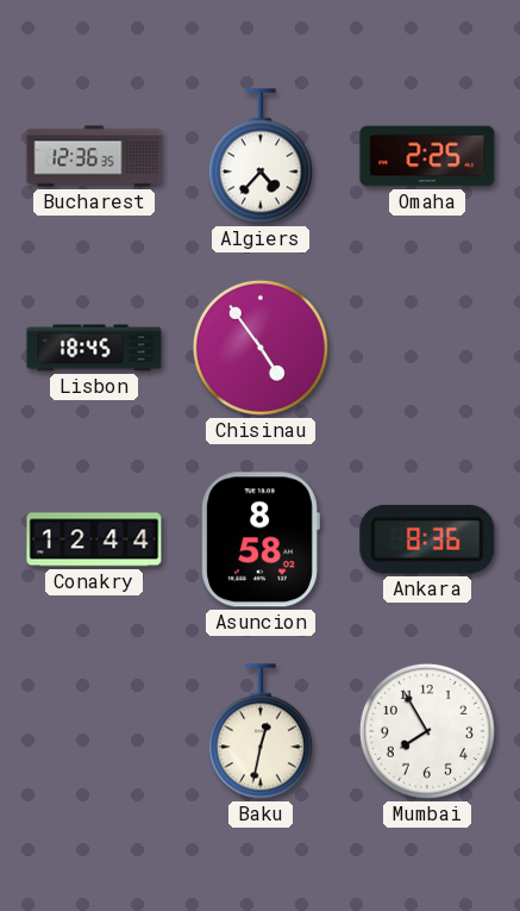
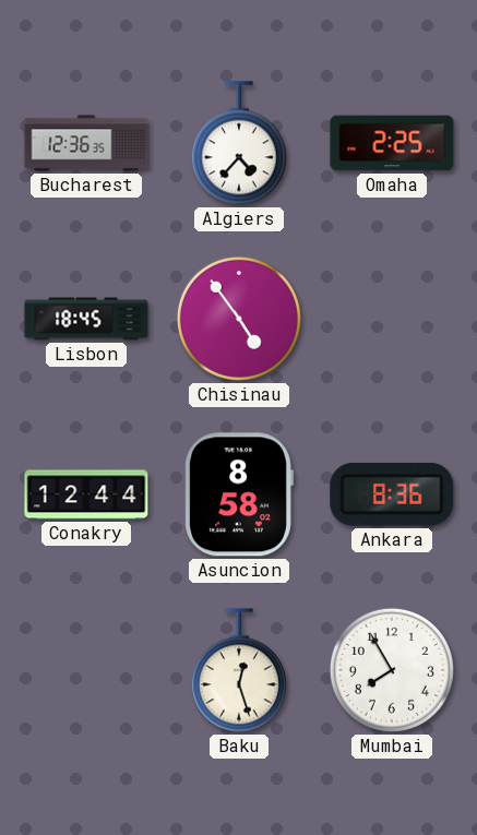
Baku: 12:32 -> 12:27 (239, 670)
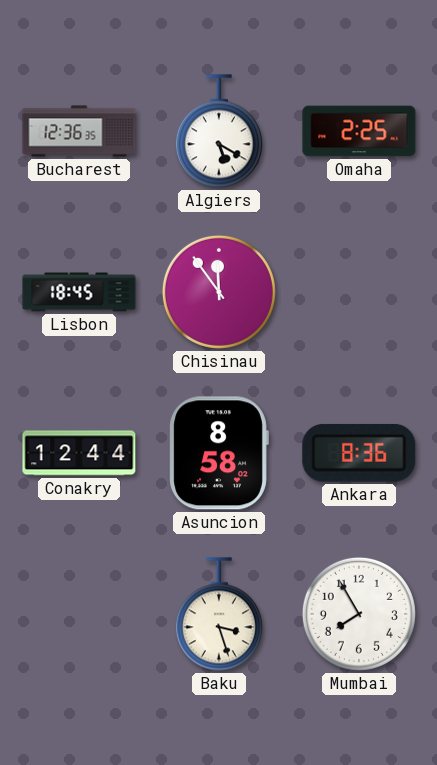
Algiers: 4:37 -> 5:20 (219, 131)
Chisinau: 4:54 -> 11:54 (219, 292)
Baku: 12:27 -> 3:27 (219, 614)
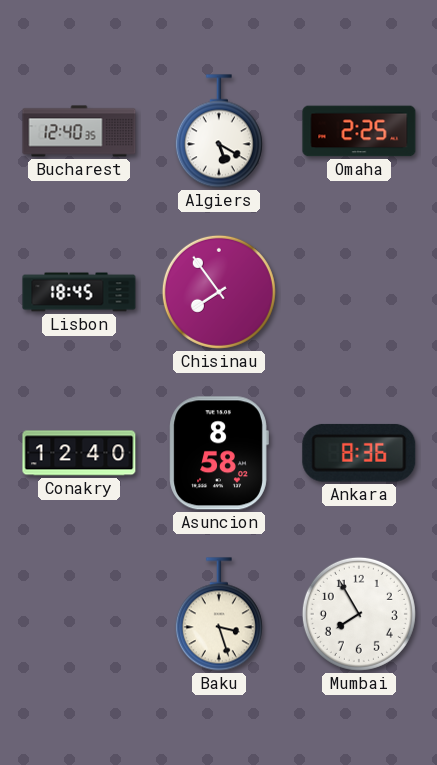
Bucharest: 12:36 -> 12:40 (79, 131)
Chisinau: 11:54 -> 7:54 (219, 292)
Conakry: 12:44 -> 12:40 (79, 453)
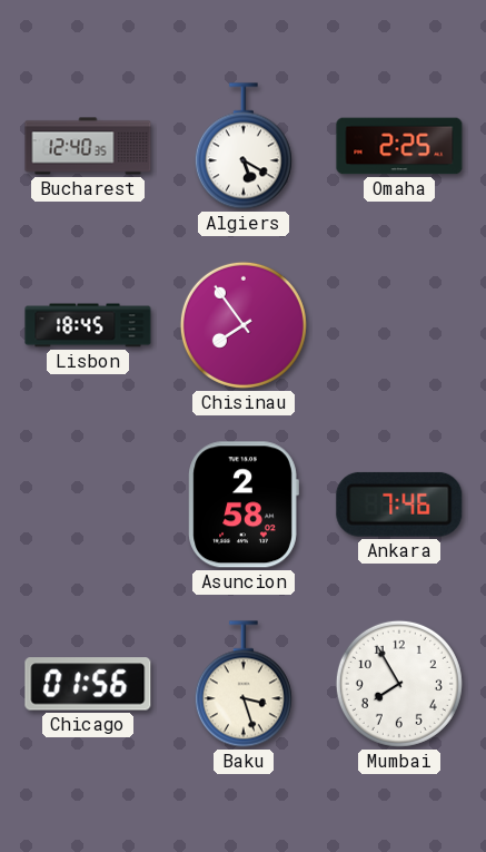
Conakry: 12:40 -> none (79, 453)
Asuncion: 8:58 -> 2:58 (244, 505)
Ankara: 8:36 -> 7:46 (399, 505)
Chicago: none -> 01:56 (88, 684)
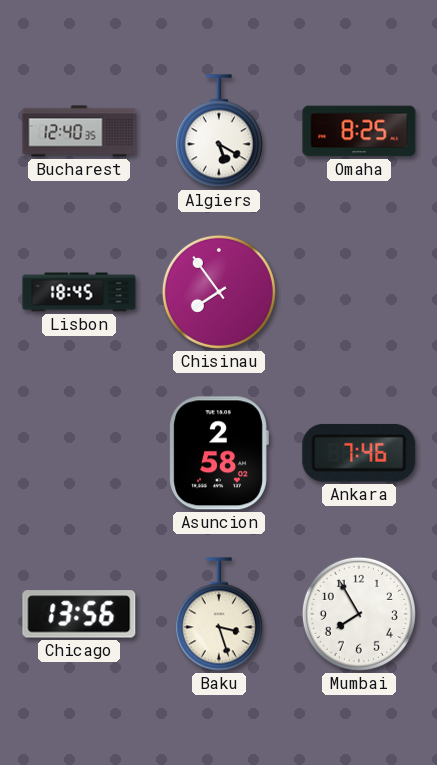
Omaha: 2:25 -> 8:25 (359, 131)
Chicago: 01:56 -> 13:56 (79, 614)
